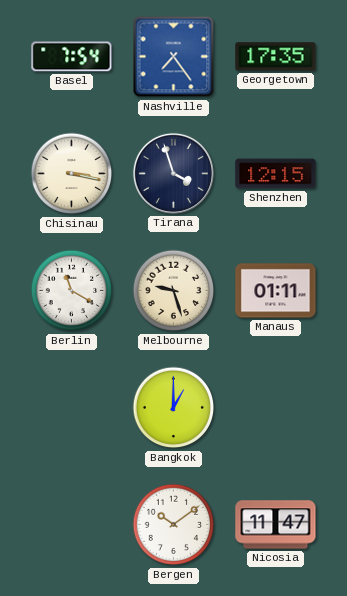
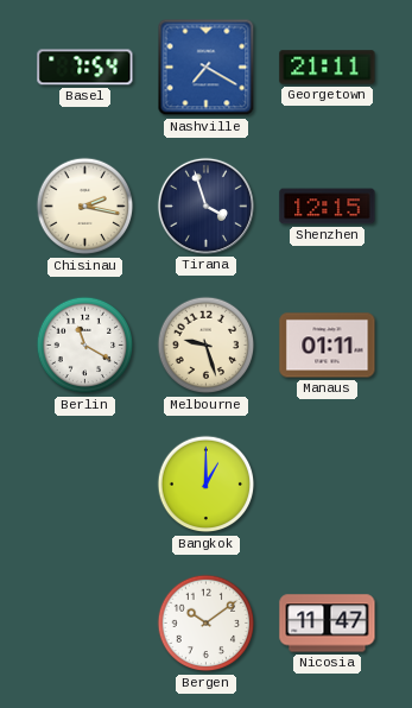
Nashville: 7:24 -> 7:20 (207, 68)
Georgetown: 17:35 -> 21:11 (328, 68)
Chisinau: 3:17 -> 2:17 (85, 207)
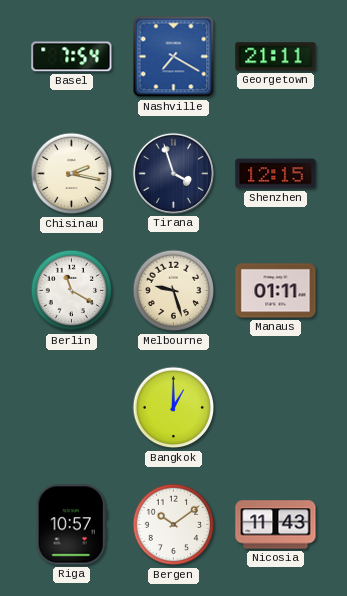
Riga: none -> 10:57 (71, 525)
Nicosia: 11:47 -> 11:43 (276, 525)
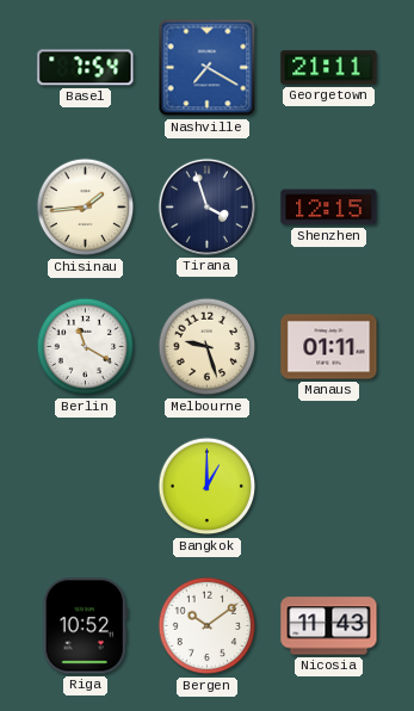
Chisinau: 2:17 -> 1:44 (86, 208)
Riga: 10:57 -> 10:52 (85, 626)
